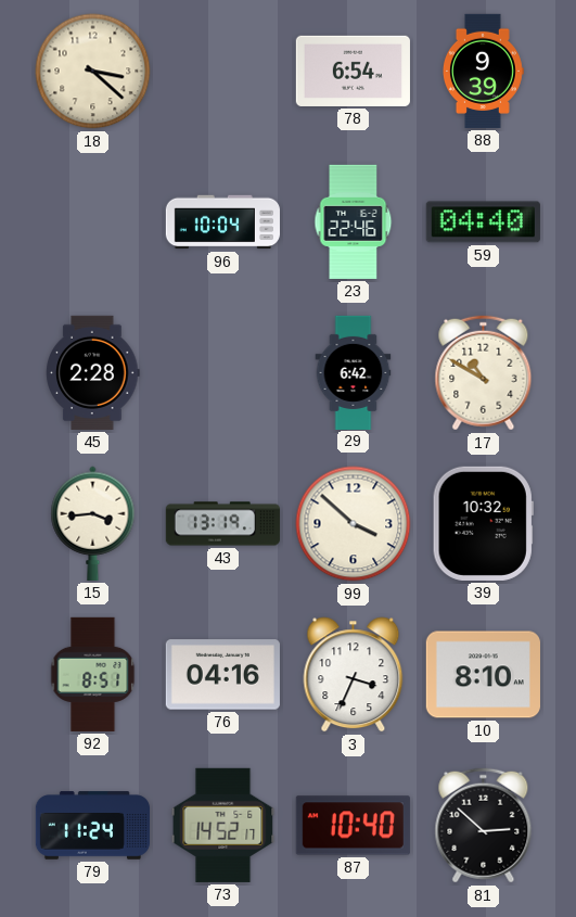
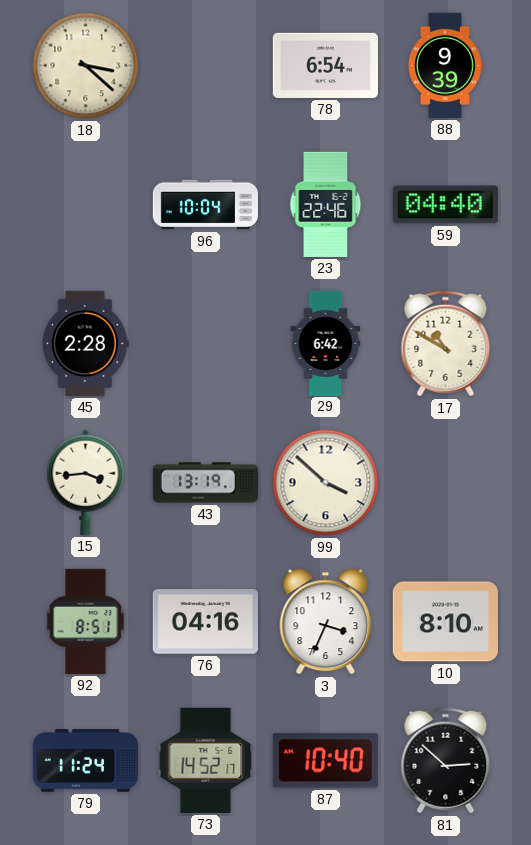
39: 10:32 -> none (483, 523)
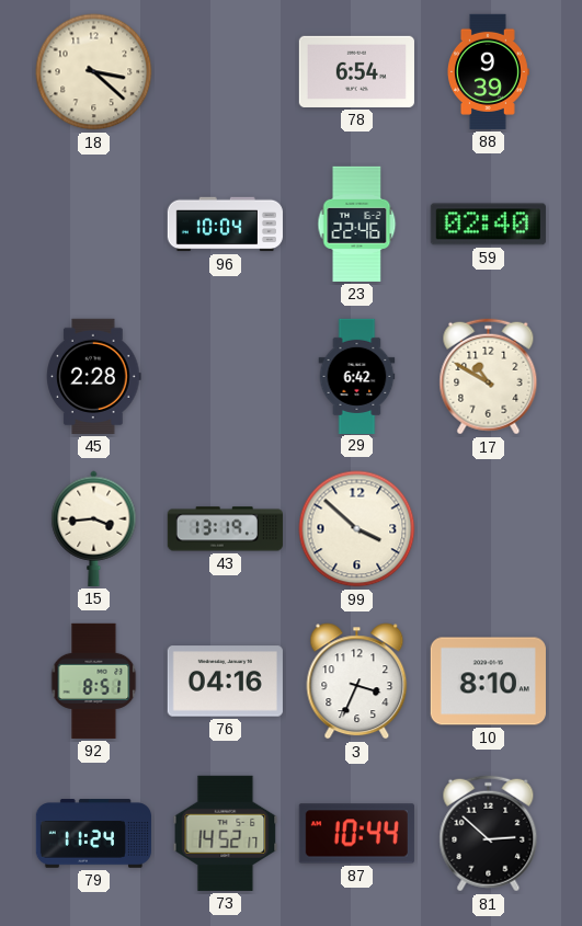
59: 04:40 -> 02:40 (488, 225)
87: 10:40 -> 10:44 (356, 834)
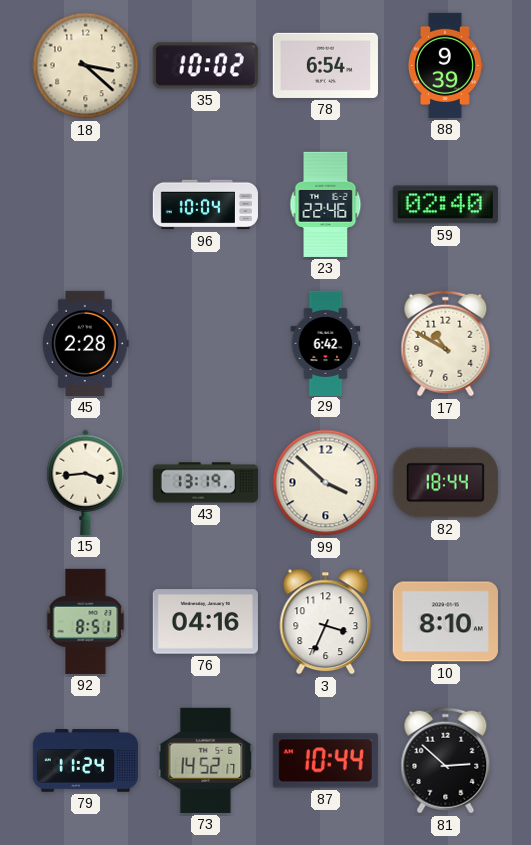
35: none -> 10:02 (205, 66)
82: none -> 18:44 (445, 483)
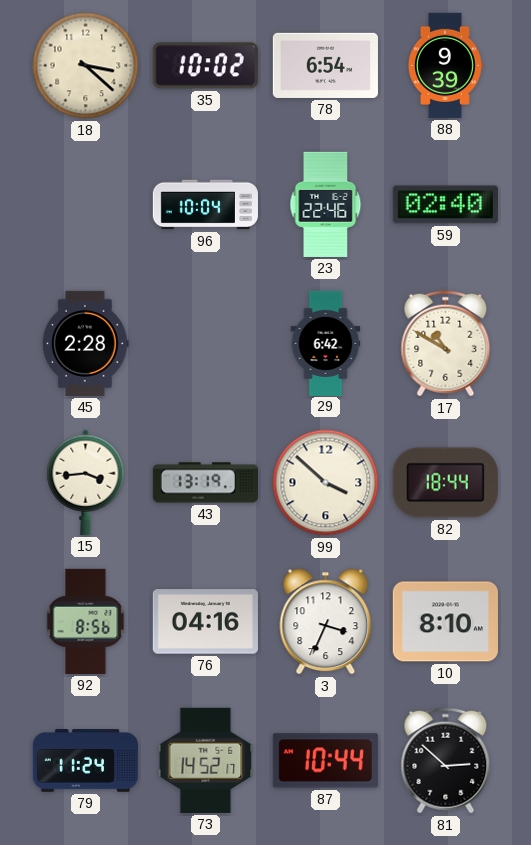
92: 8:51 -> 8:56 (86, 621)
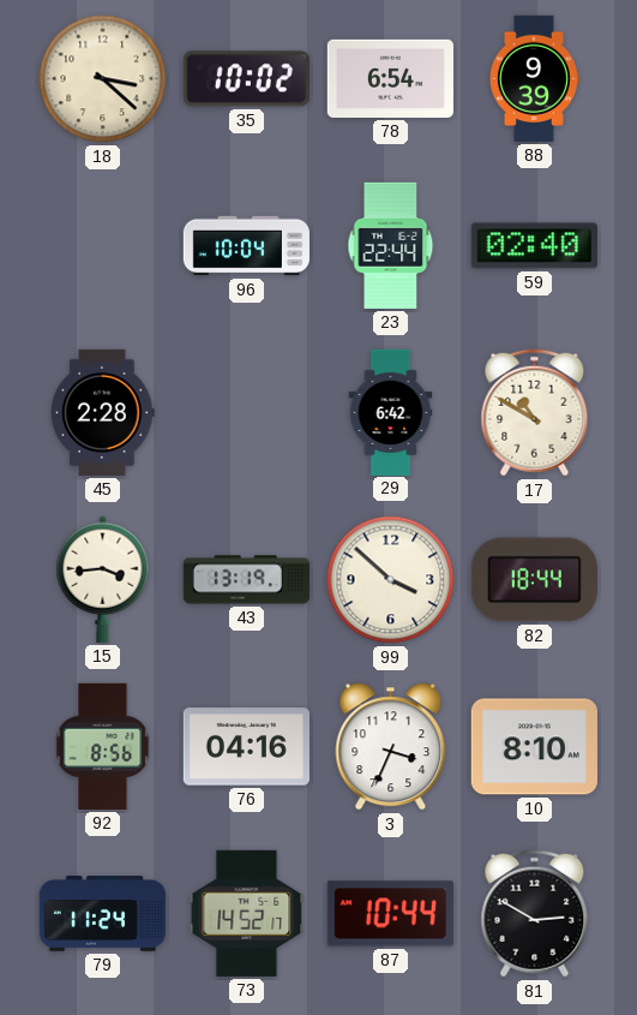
23: 22:46 -> 22:44 (391, 245)
81: 2:52 -> 2:50 (535, 914)
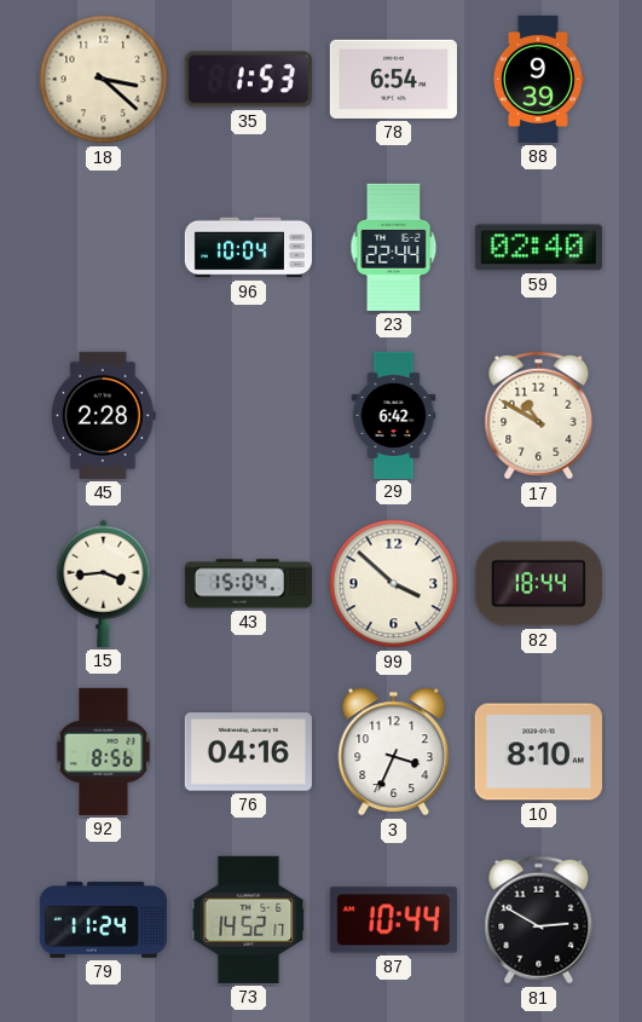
35: 10:02 -> 1:53 (248, 80)
43: 13:19 -> 15:04 (248, 584)
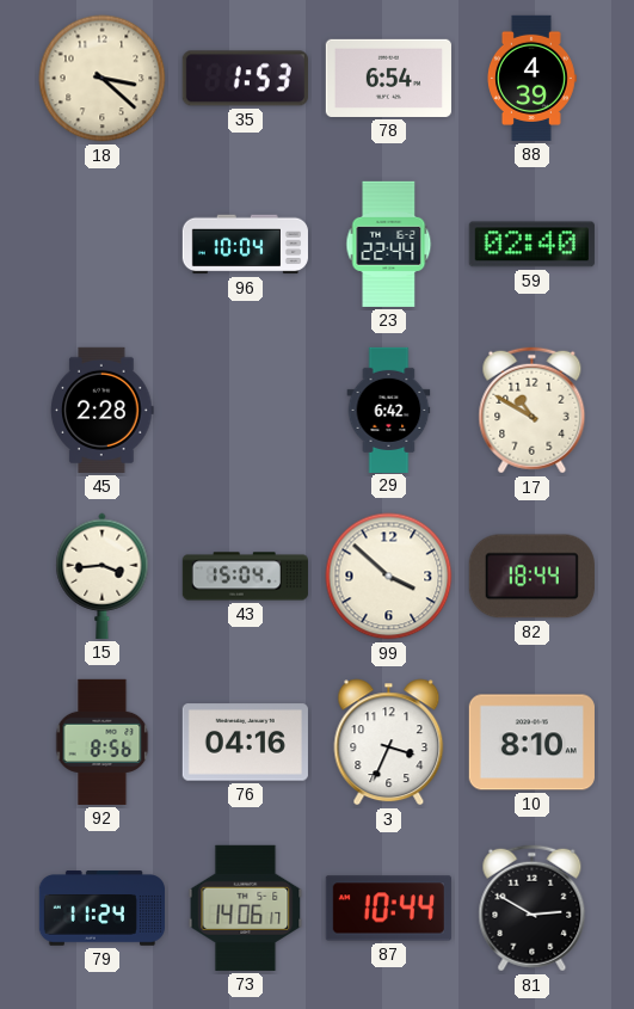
88: 9:39 -> 4:39 (531, 78)
73: 14:52 -> 14:06 (246, 908)
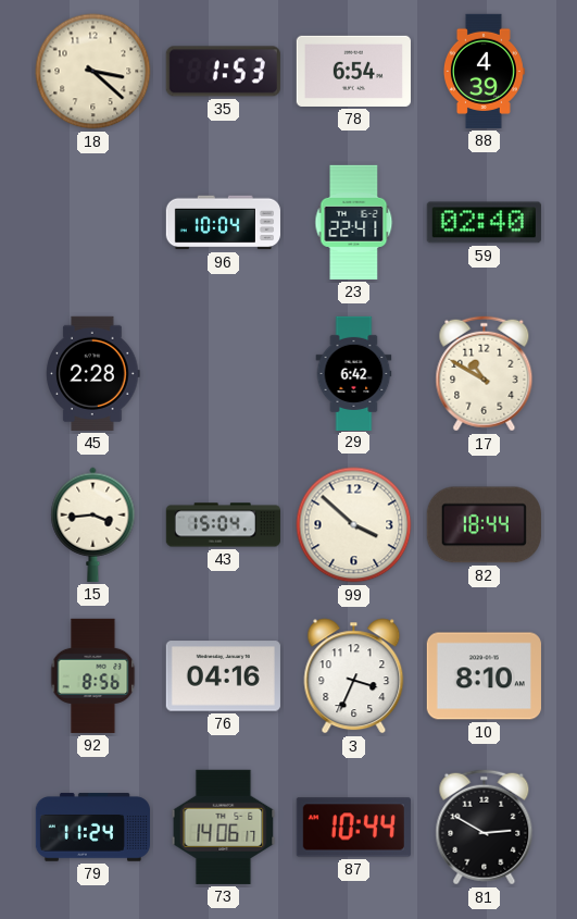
23: 22:44 -> 22:41 (354, 222)
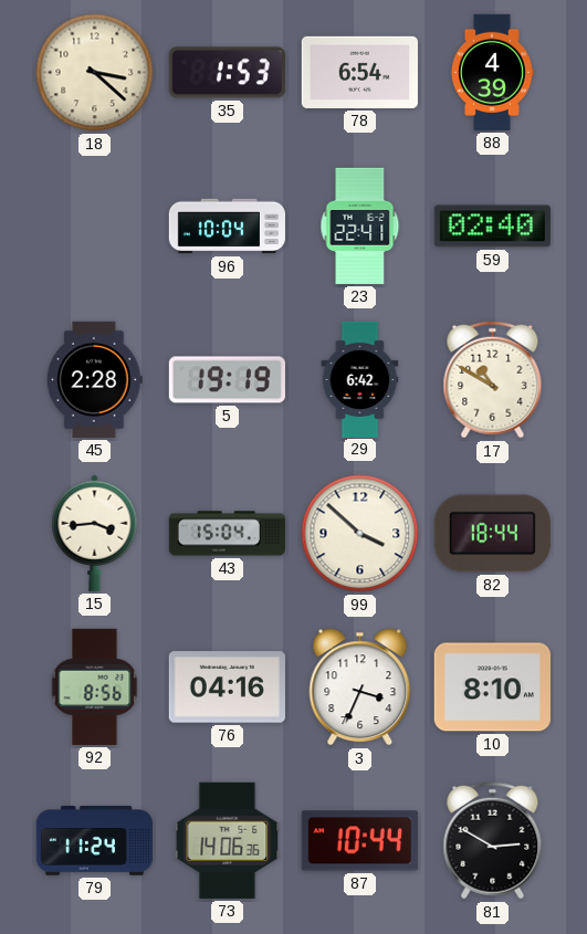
5: none -> 19:19 (227, 380)
73: 14:06:17 -> 14:06:36 (228, 840)
